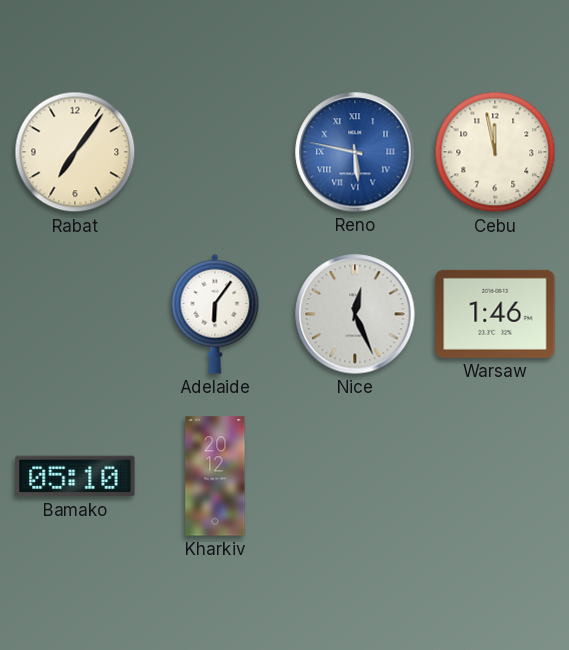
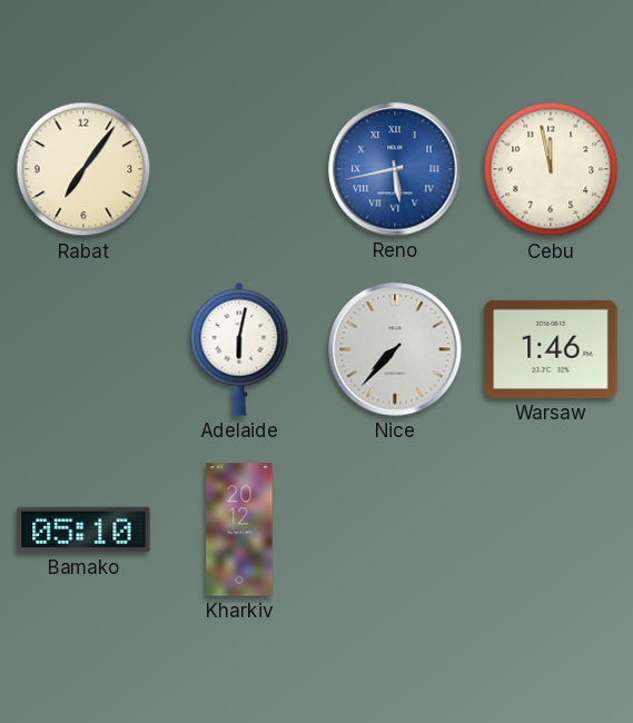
Reno: 5:47 -> 5:43 (395, 169)
Adelaide: 6:06 -> 6:02 (239, 349)
Nice: 12:26 -> 7:37 (395, 349)
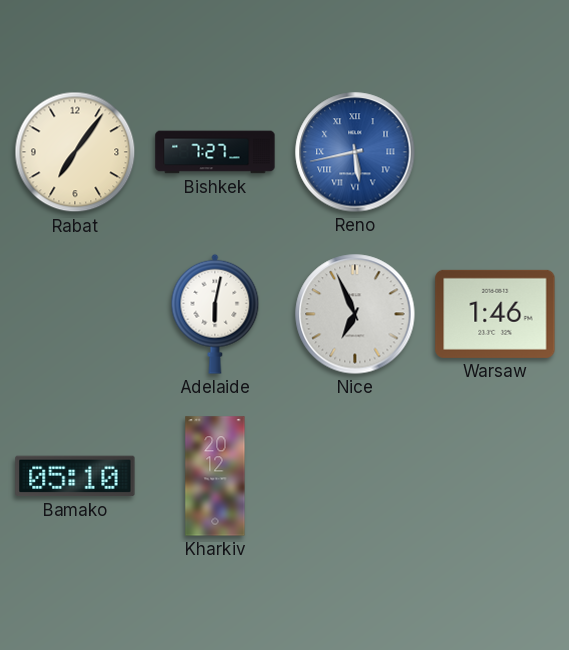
Bishkek: none -> 7:27 (215, 152)
Cebu: 11:58 -> none (551, 169)
Nice: 7:37 -> 6:56 (355, 314)
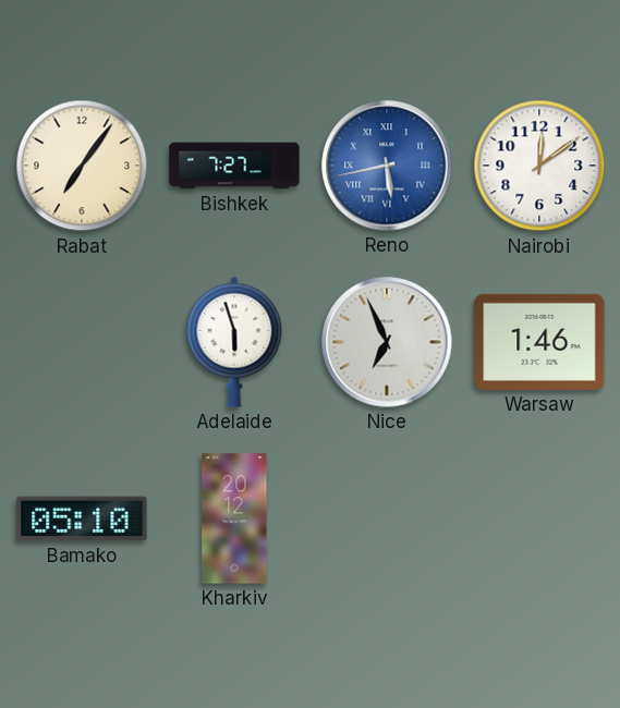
Nairobi: none -> 12:09 (539, 166)
Adelaide: 6:02 -> 5:57 (234, 342)
